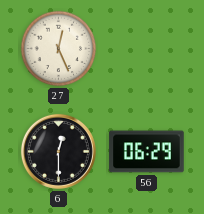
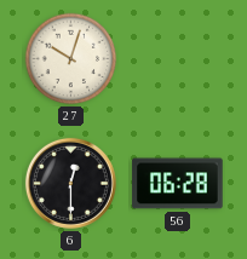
27: 12:26 -> 10:03 (71, 59)
56: 06:29 -> 06:28 (178, 184)
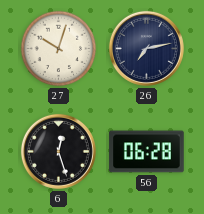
26: none -> 7:13 (146, 48)
6: 12:30 -> 12:27 (58, 151)
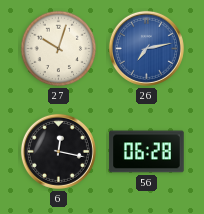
26 dial: navy -> blue (146, 48)
6: 12:27 -> 12:17 (58, 151)
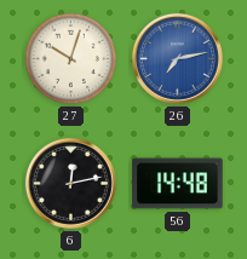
6: 12:17 -> 12:13 (70, 183)
56: 06:28 -> 14:48 (178, 184)
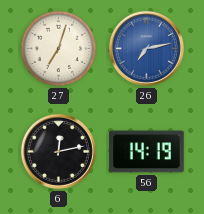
27: 10:03 -> 7:03 (59, 49)
56: 14:48 -> 14:19 (147, 152)
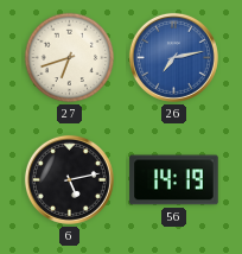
27: 7:03 -> 6:42 (70, 58)
6: 12:13 -> 5:13 (69, 179)
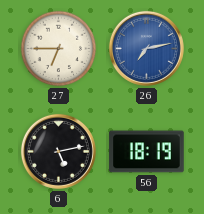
27: 6:42 -> 6:45 (59, 49)
56: 14:19 -> 18:19 (147, 152)
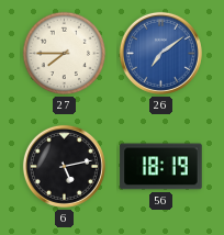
27: 6:45 -> 7:45 (65, 54)
26: 7:13 -> 7:09 (160, 53)
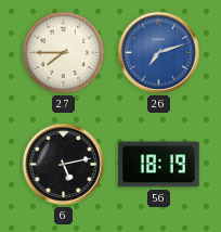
26: 7:09 -> 7:12 (158, 52)
